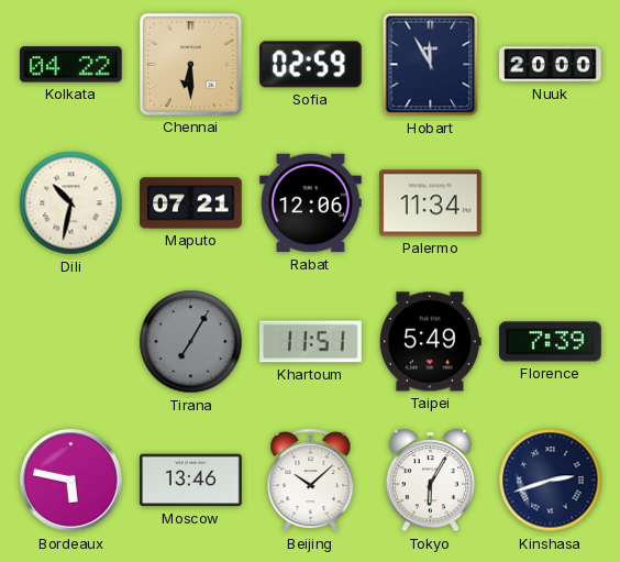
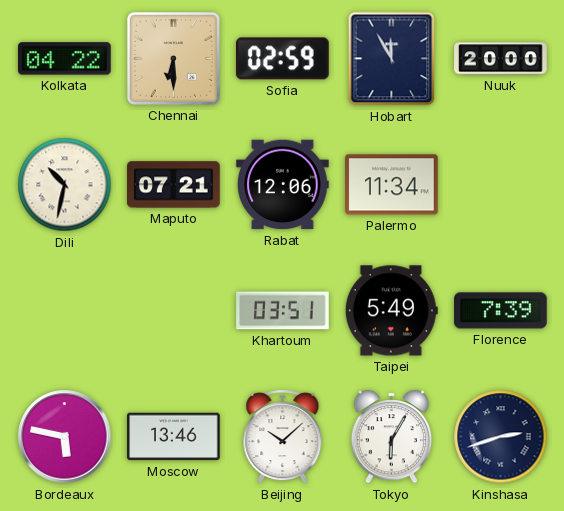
Tirana: 7:05 -> none (191, 342)
Khartoum: 11:51 -> 03:51 (283, 311)
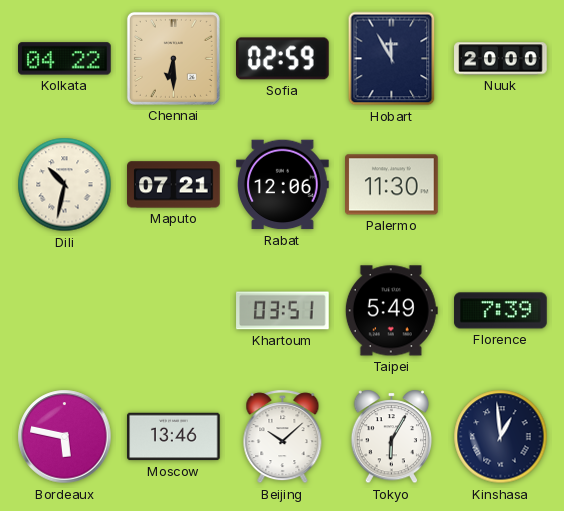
Palermo: 11:34 -> 11:30 (392, 185)
Kinshasa: 2:42 -> 12:59 (501, 437)
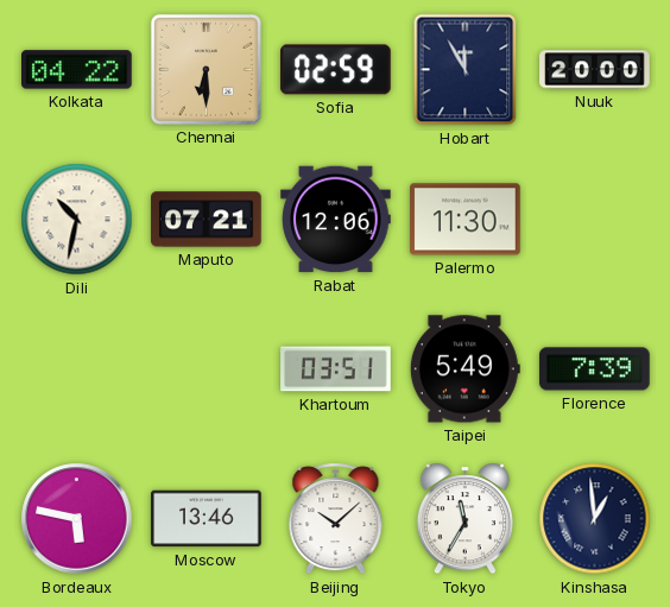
Tokyo: 6:05 -> 11:35 (466, 519)
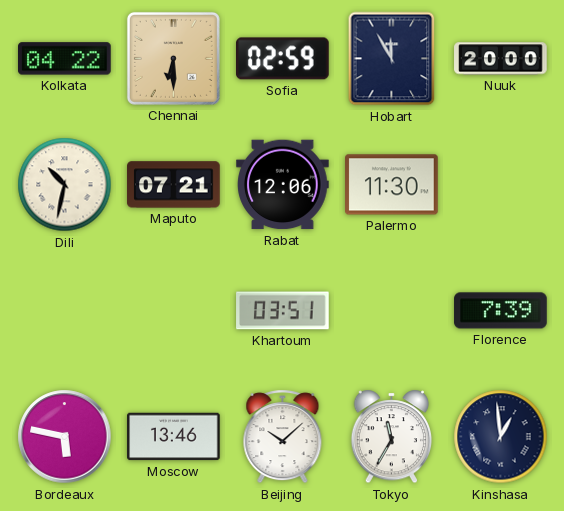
Taipei: 5:49 -> none (464, 369)
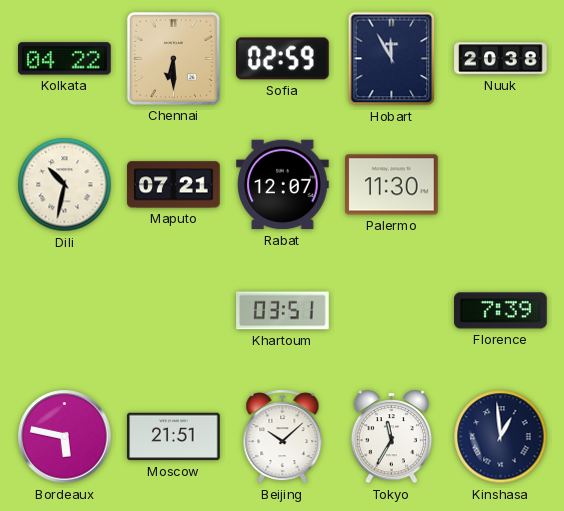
Nuuk: 20:00 -> 20:38 (501, 59)
Rabat: 12:06 -> 12:07 (283, 185)
Moscow: 13:46 -> 21:51 (174, 437)
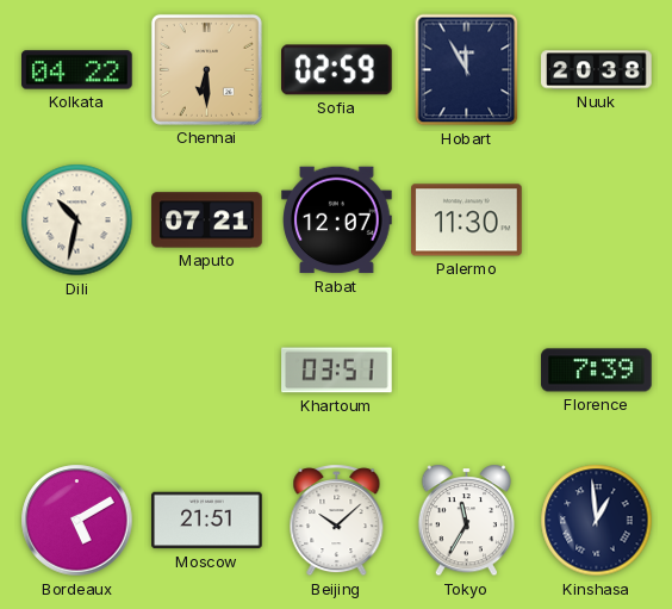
Bordeaux: 5:47 -> 5:10 (77, 521)
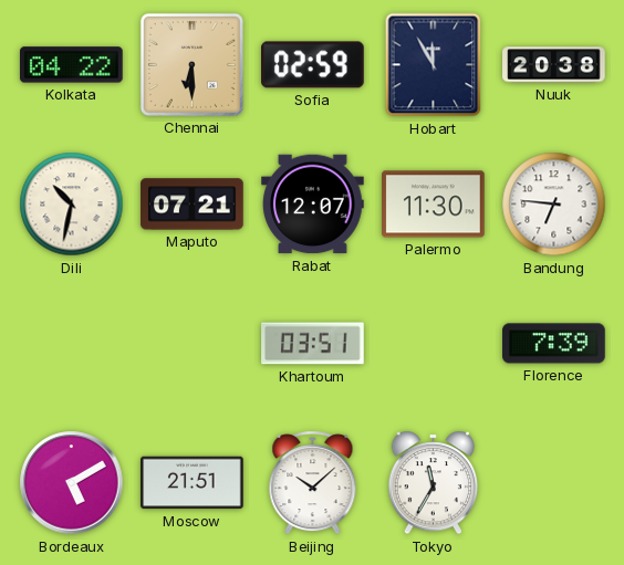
Bandung: none -> 6:46 (554, 205)
Kinshasa: 12:59 -> none (597, 521)
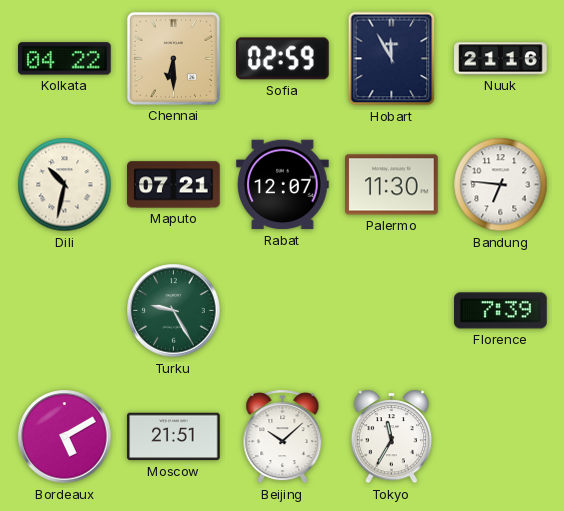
Nuuk: 20:38 -> 21:16 (501, 59)
Turku: none -> 9:25 (174, 311)
Khartoum: 03:51 -> none (313, 344)
